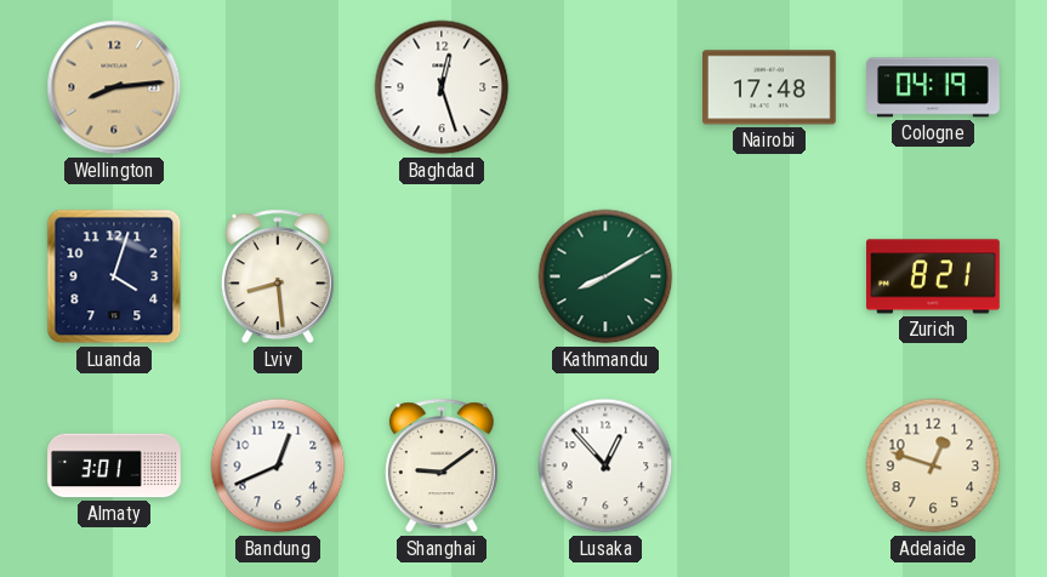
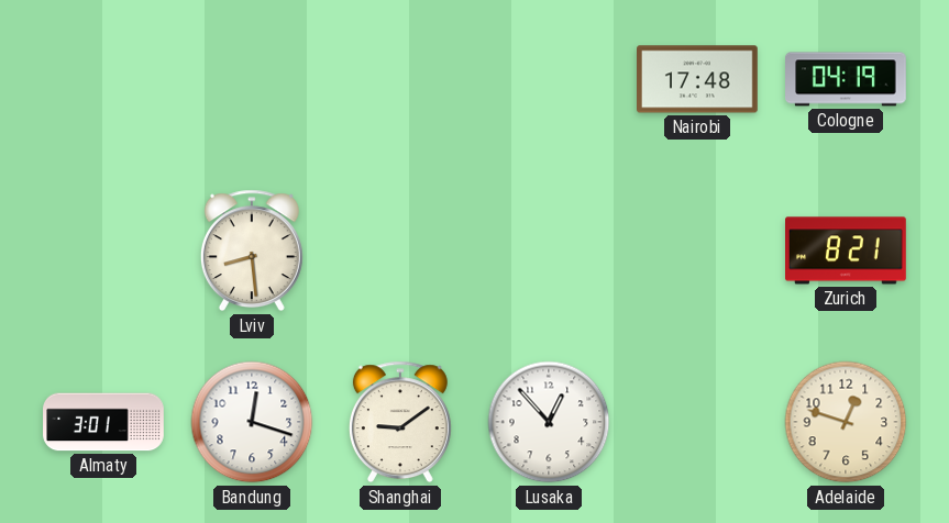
Wellington: 8:14 -> none (114, 87)
Baghdad: 12:27 -> none (442, 87)
Luanda: 4:03 -> none (114, 276)
Kathmandu: 8:10 -> none (605, 276)
Bandung: 12:41 -> 12:18 (252, 422)
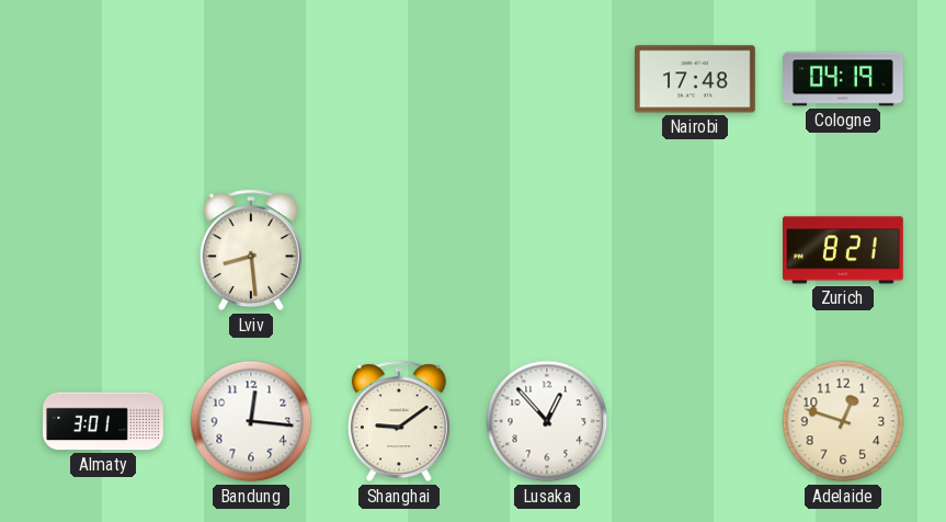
Bandung: 12:18 -> 12:16 (251, 421)
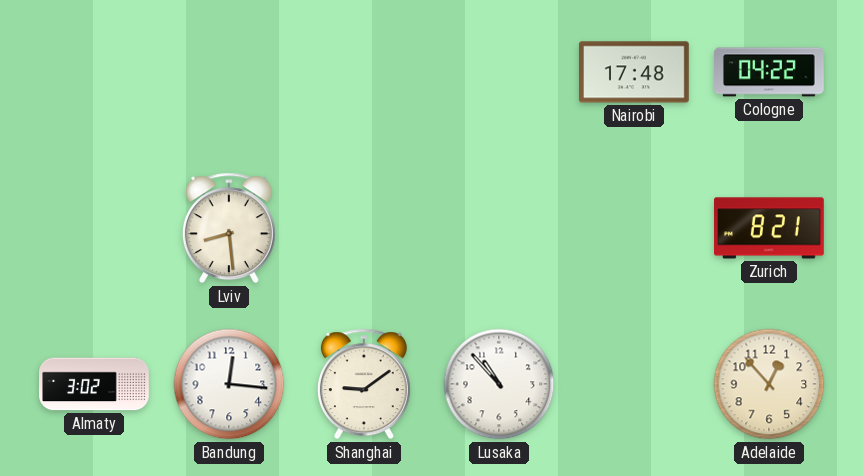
Cologne: 04:19 -> 04:22 (769, 72)
Almaty: 3:01 -> 3:02 (94, 384)
Lusaka: 12:53 -> 10:53 (499, 384)
Adelaide: 12:48 -> 12:53 (769, 384)
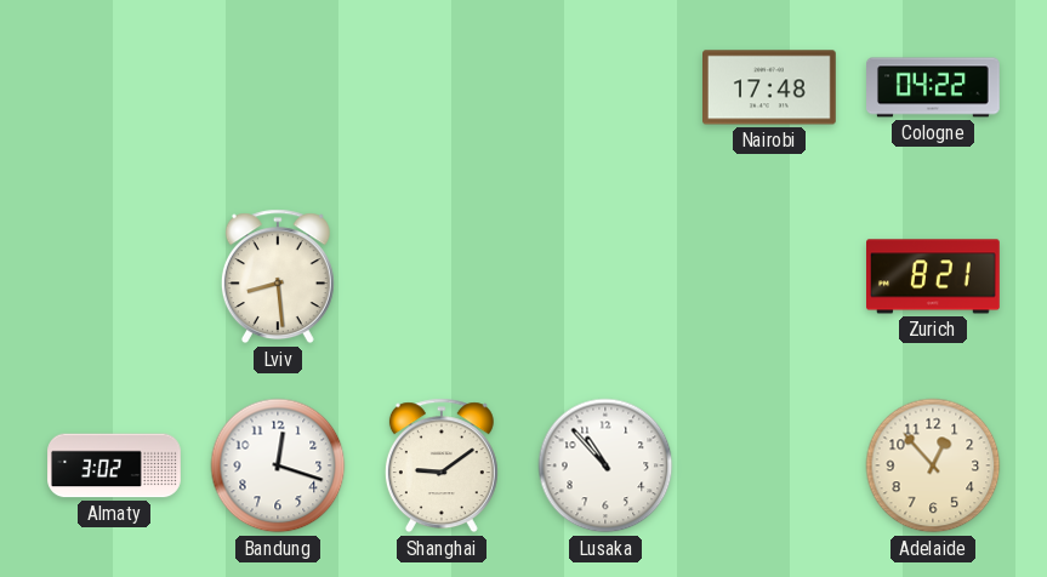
Bandung: 12:16 -> 12:18 (278, 465)
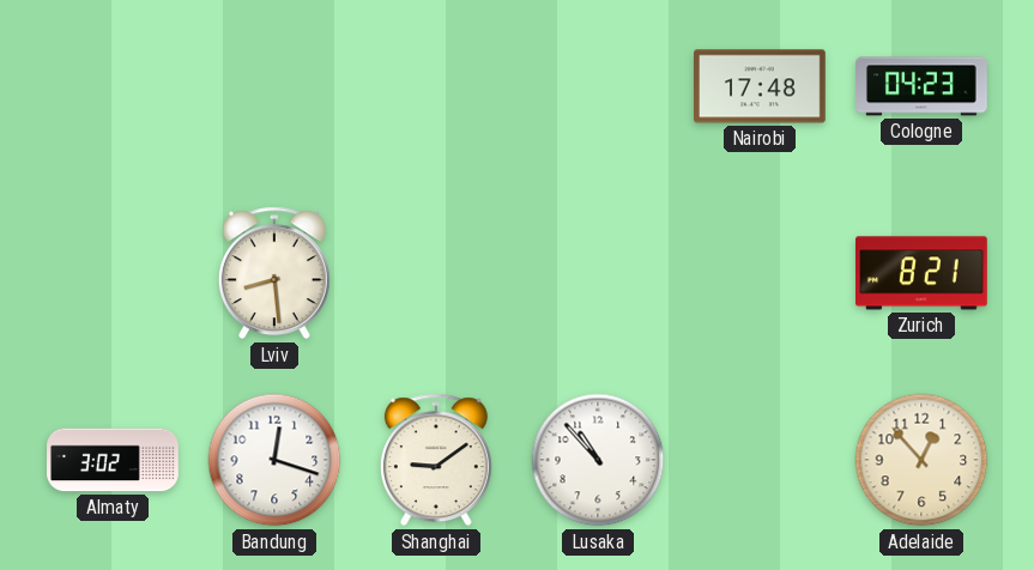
Cologne: 04:22 -> 04:23 (921, 86)
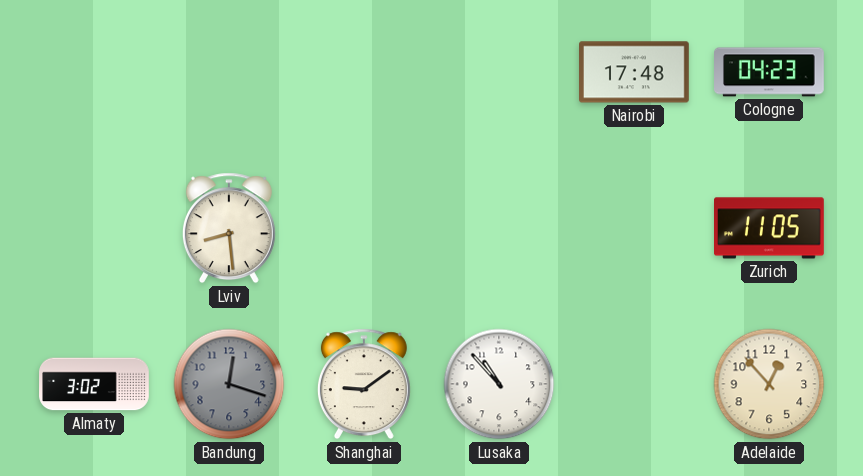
Zurich: 8:21 -> 11:05 (770, 228)
Bandung dial: white -> grey (229, 384)
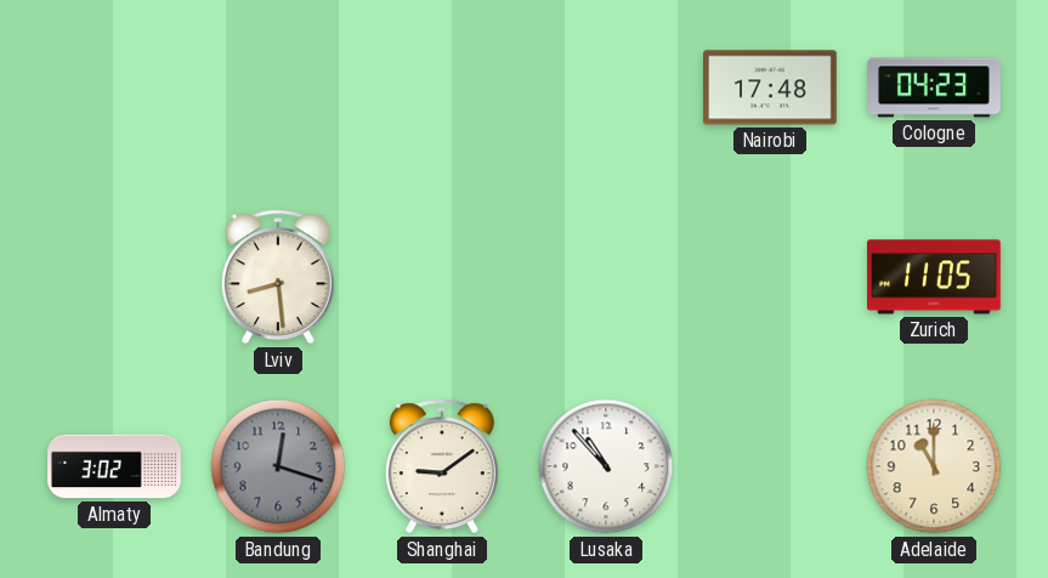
Adelaide: 12:53 -> 11:00 (934, 466)
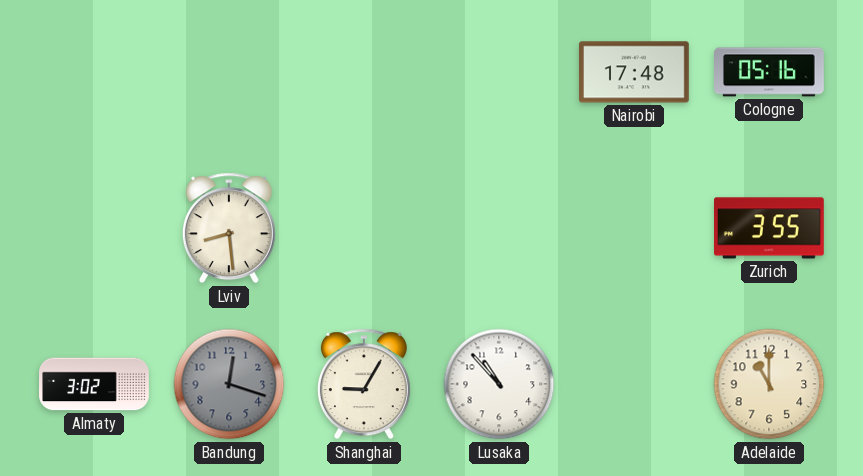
Cologne: 04:23 -> 05:16 (769, 72)
Zurich: 11:05 -> 3:55 (770, 228)
Shanghai: 9:09 -> 9:05 (364, 384)
